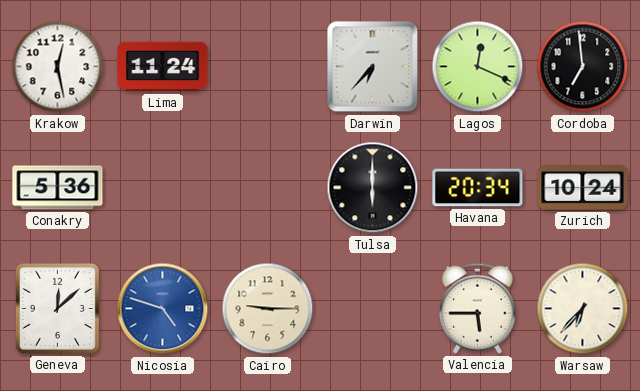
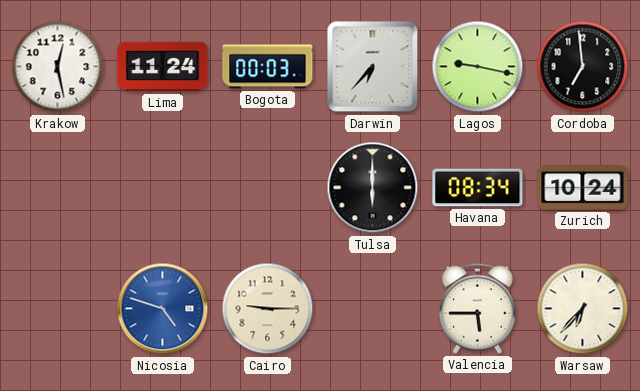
Bogota: none -> 00:03 (268, 67)
Lagos: 12:19 -> 9:17 (478, 67)
Conakry: 5:36 -> none (58, 188)
Havana: 20:34 -> 08:34 (478, 188)
Geneva: 12:08 -> none (57, 308)
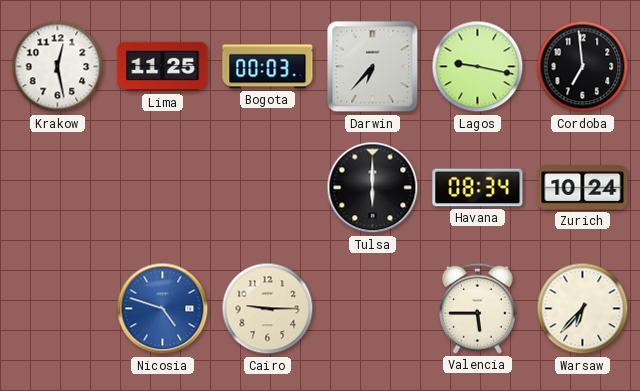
Lima: 11:24 -> 11:25 (163, 67)
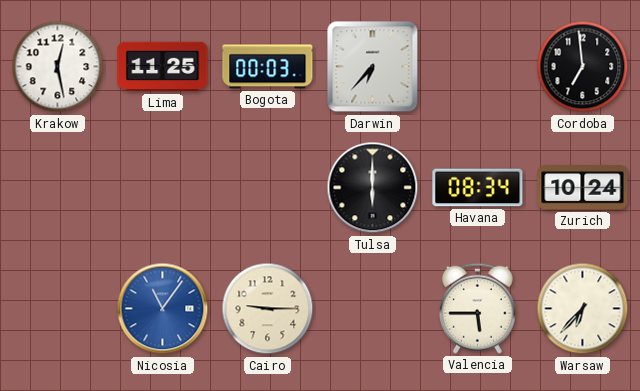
Lagos: 9:17 -> none (478, 67)
Nicosia: 4:48 -> 11:06 (163, 309)
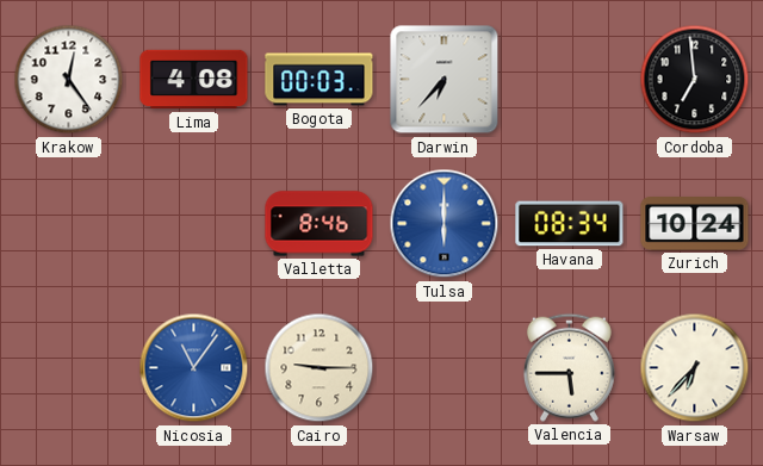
Krakow: 12:28 -> 12:24 (69, 80)
Lima: 11:25 -> 4:08 (194, 80)
Valletta: none -> 8:46 (320, 224)
Tulsa dial: black -> blue (445, 224)
